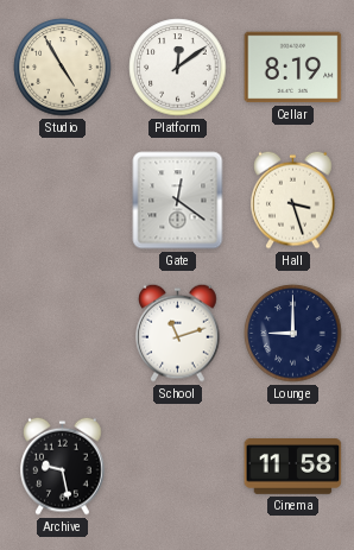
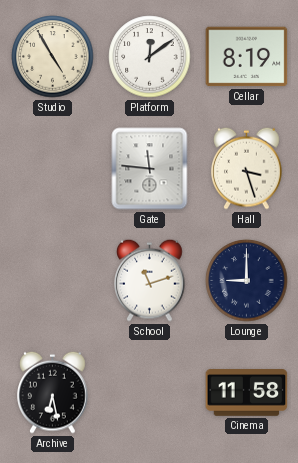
Gate: 12:21 -> 11:46 (150, 169)
Archive: 9:28 -> 6:28 (53, 392)
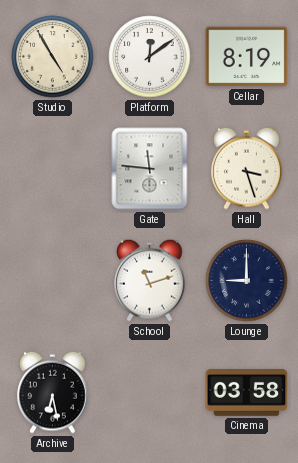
Cinema: 11:58 -> 03:58 (247, 393)
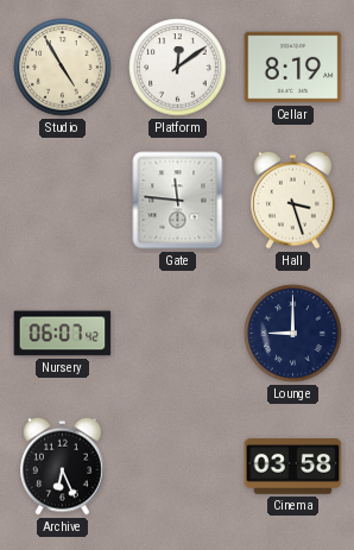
Nursery: none -> 06:07 (63, 334)
School: 11:12 -> none (150, 280)
Archive: 6:28 -> 6:26 (63, 466)
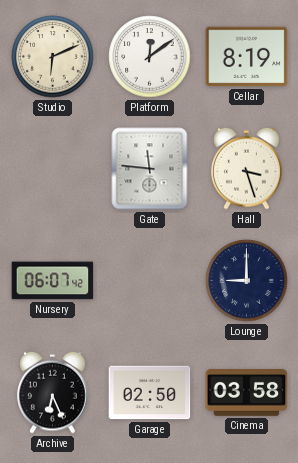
Studio: 4:55 -> 6:11 (53, 57)
Garage: none -> 02:50 (150, 393)
